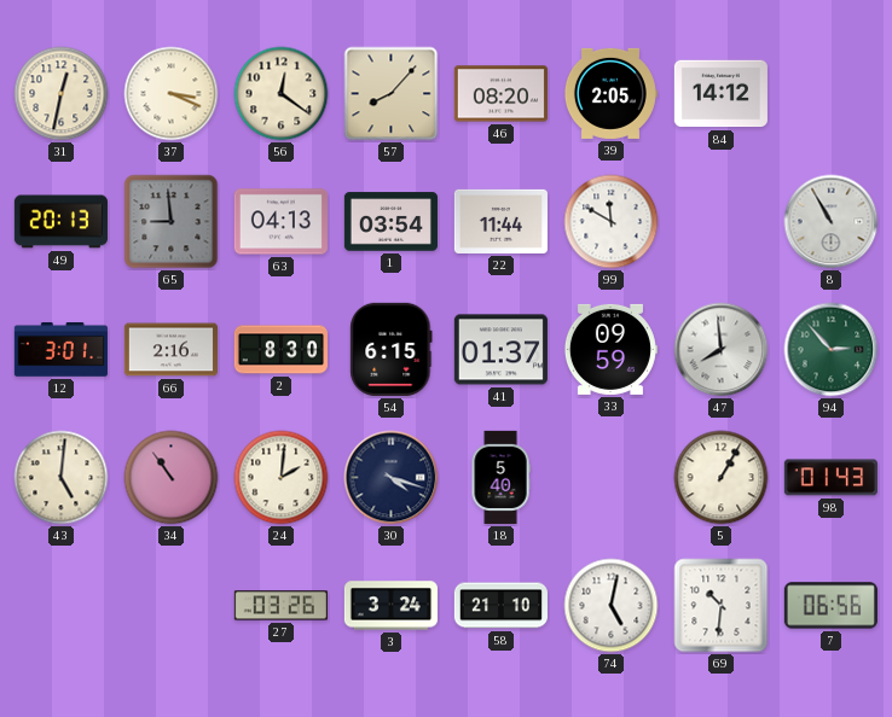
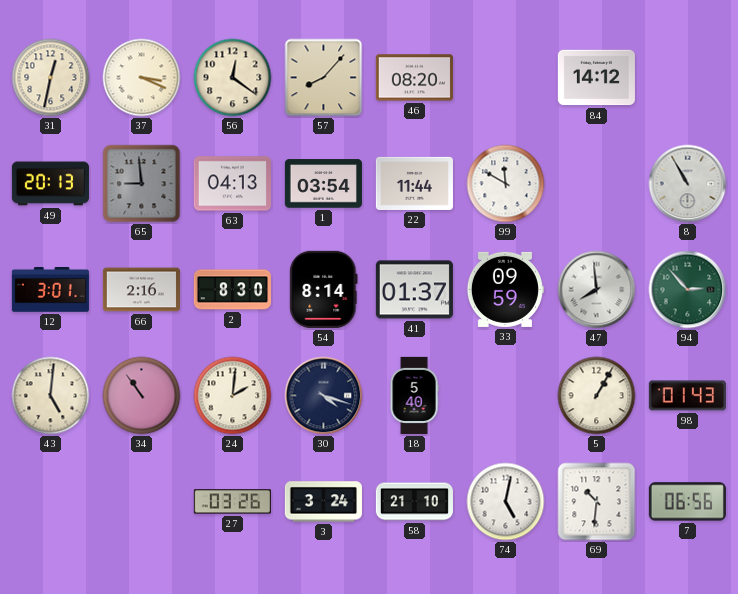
39: 2:05 -> none (610, 93)
54: 6:15 -> 8:14 (324, 289)
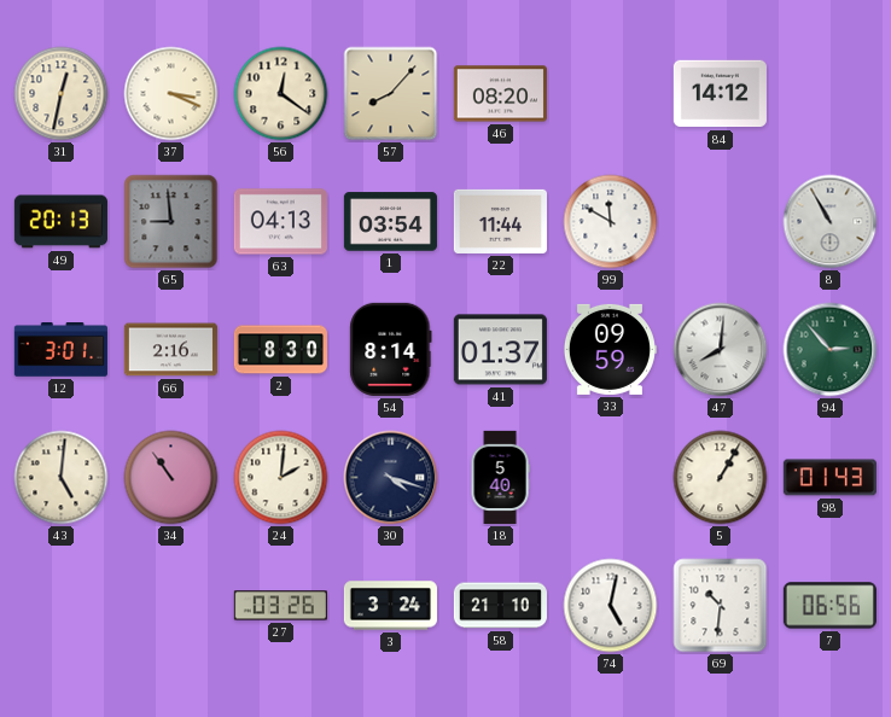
47: 7:59 -> 8:01 (721, 350)
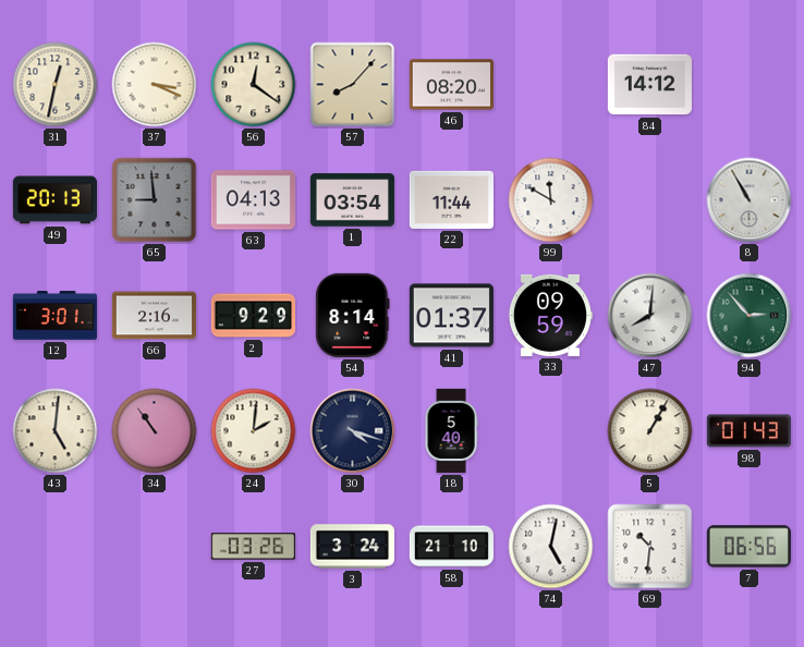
2: 8:30 -> 9:29 (253, 316)
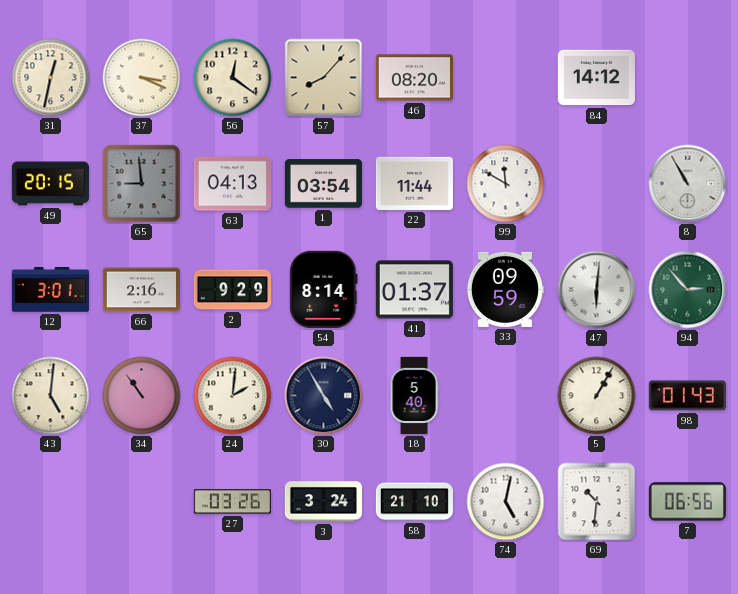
49: 20:13 -> 20:15 (50, 184)
47: 8:01 -> 6:01 (597, 290)
30: 4:18 -> 4:55 (324, 396)
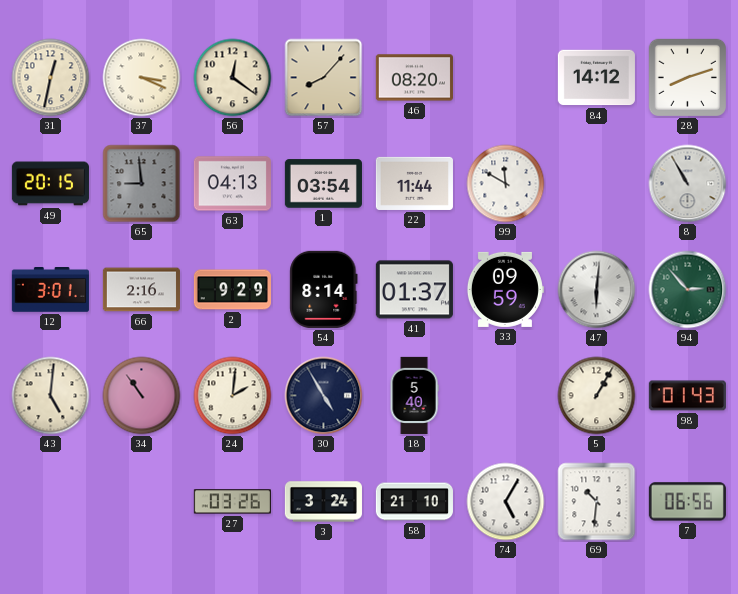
28: none -> 8:12 (687, 77)
74: 5:02 -> 5:05 (506, 502)
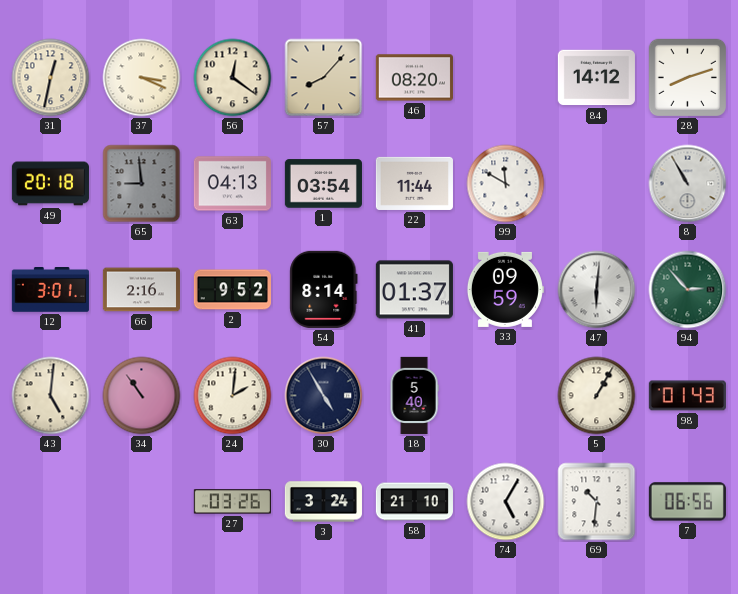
49: 20:15 -> 20:18 (50, 184)
2: 9:29 -> 9:52 (232, 290)
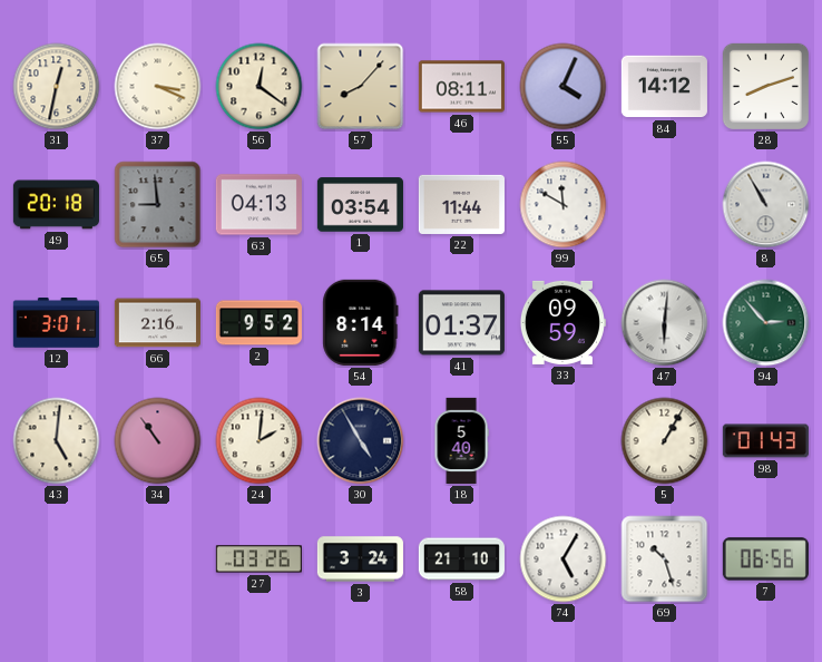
46: 08:20 -> 08:11 (461, 87)
55: none -> 4:04 (564, 87)
69: 10:31 -> 10:27 (665, 559)
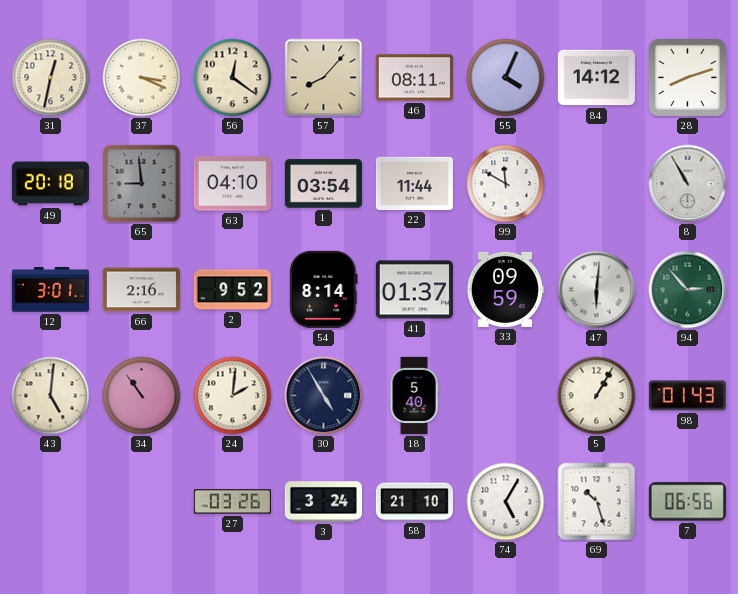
63: 04:13 -> 04:10 (232, 184)
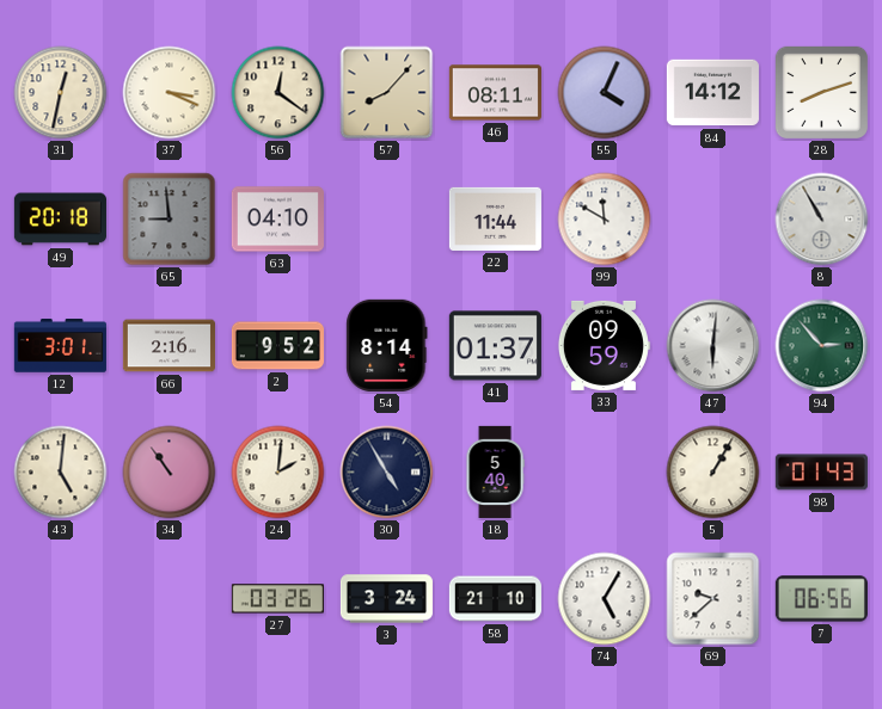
1: 03:54 -> none (323, 184)
69: 10:27 -> 9:38 (713, 599)
